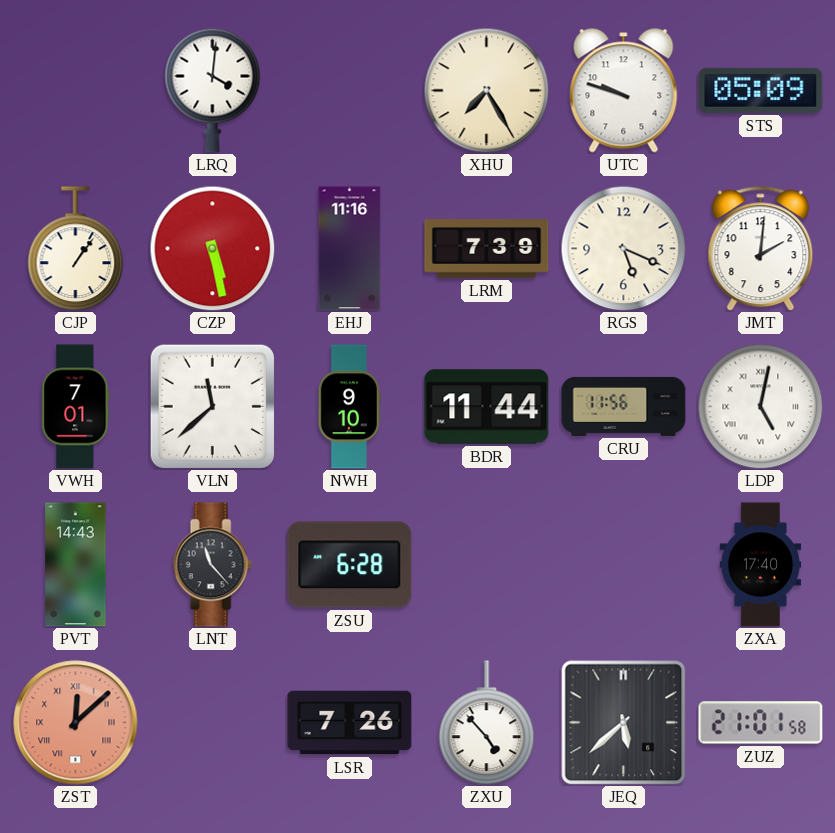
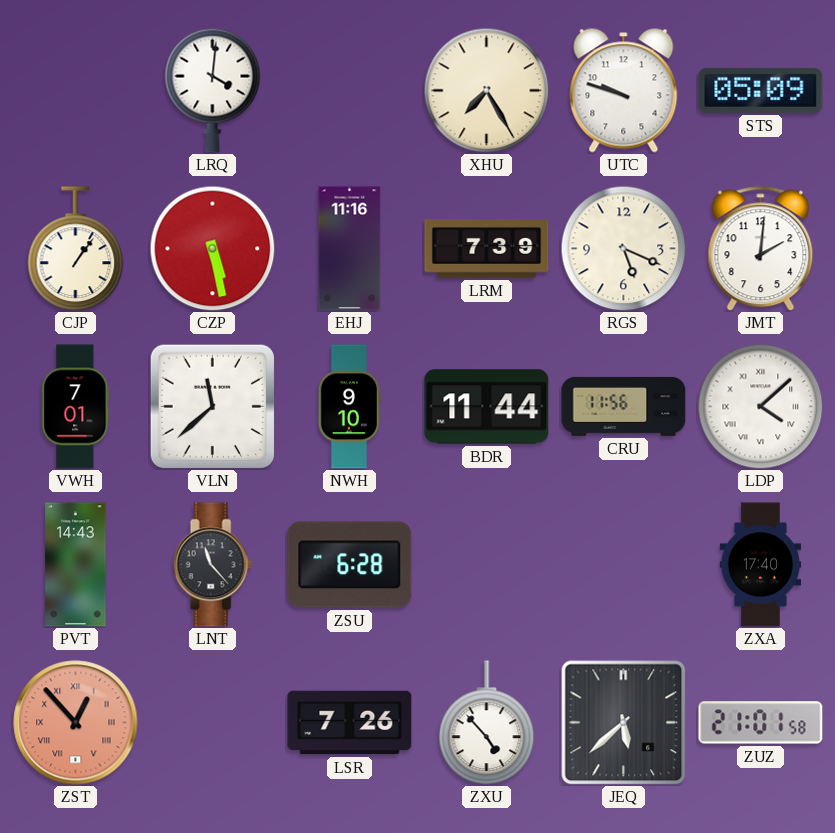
LDP: 5:02 -> 4:08 (760, 406)
ZST: 12:08 -> 12:53 (76, 723)
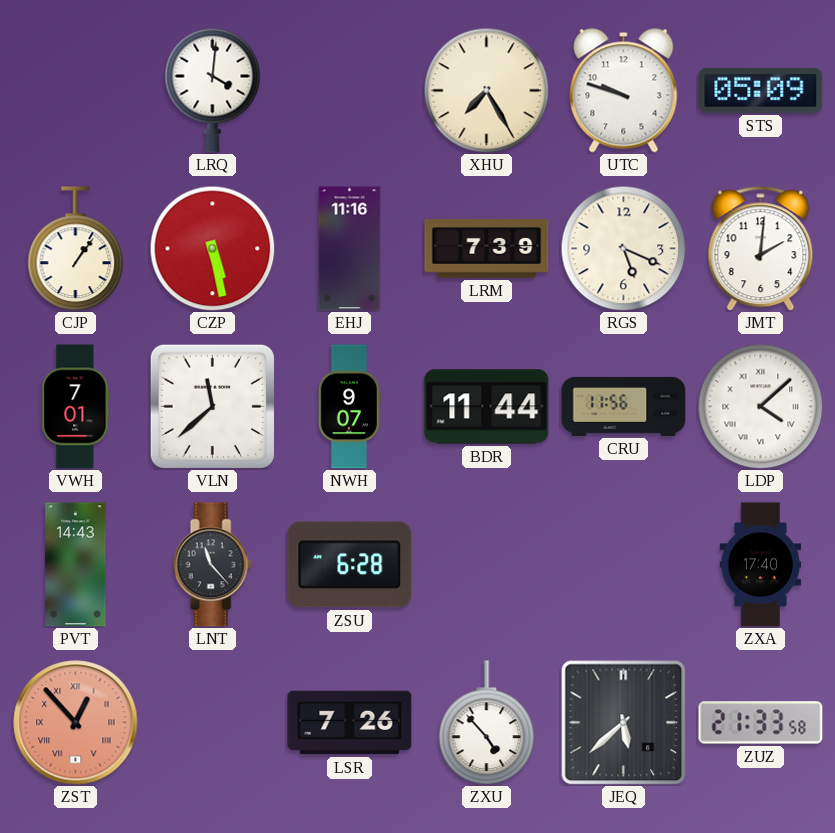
NWH: 9:10 -> 9:07 (349, 407)
ZUZ: 21:01 -> 21:33 (761, 723)
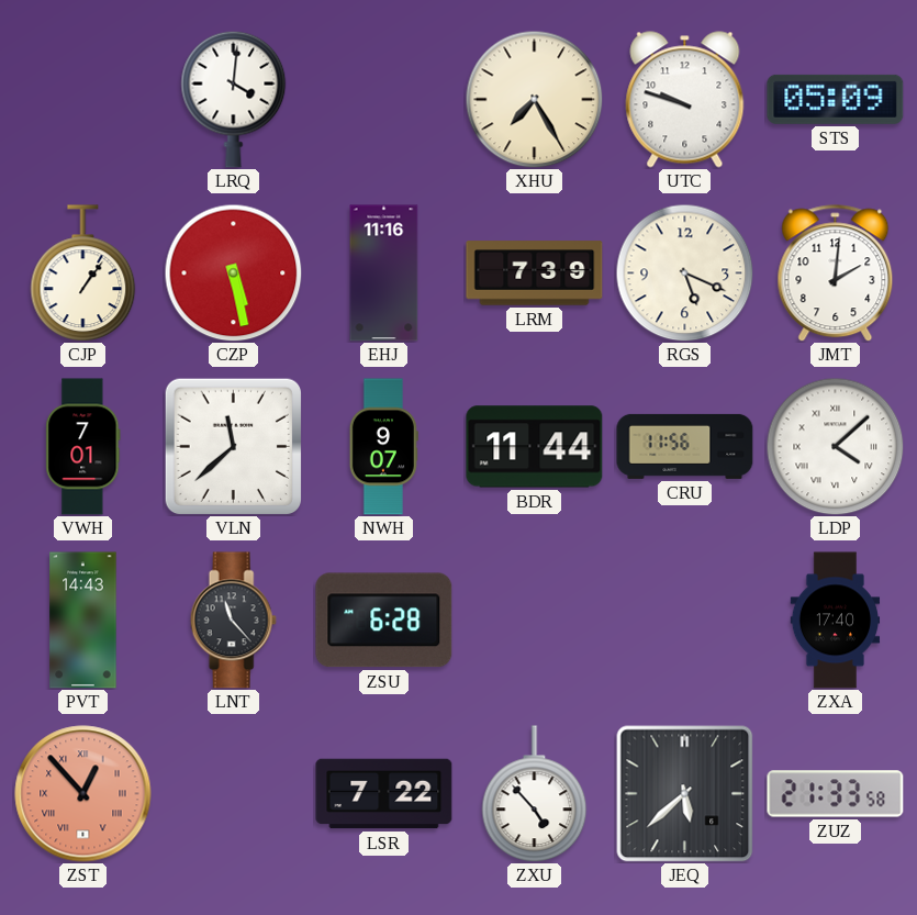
LSR: 7:26 -> 7:22 (384, 794)
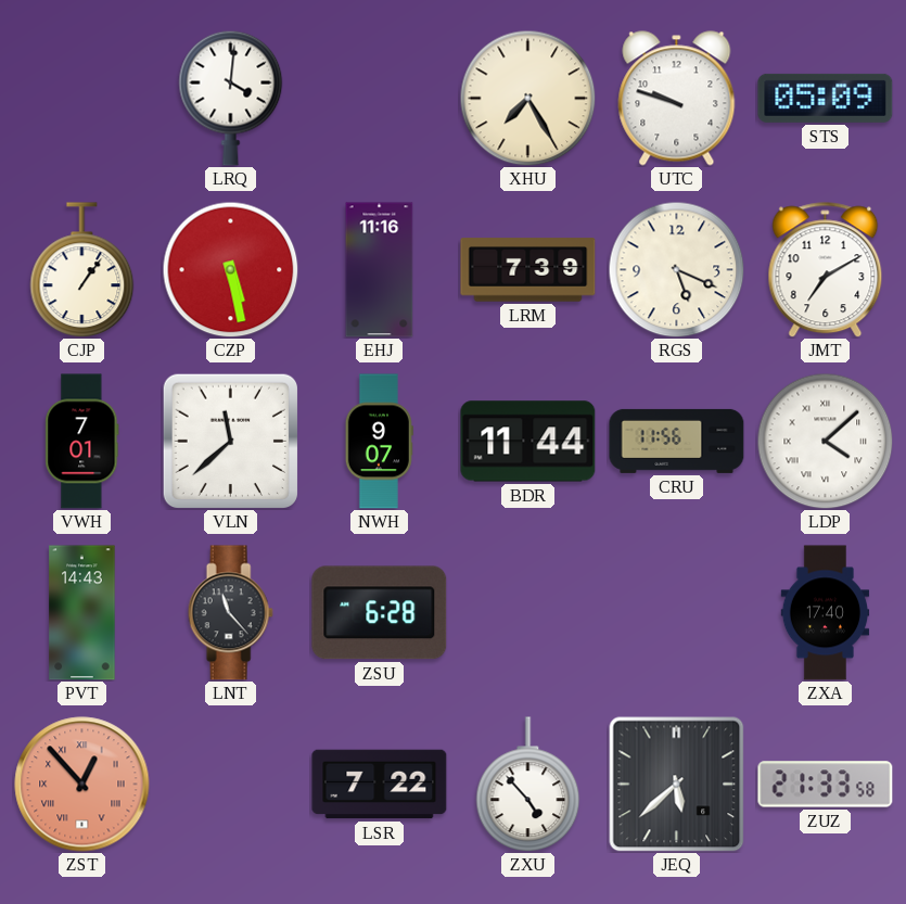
JMT: 2:01 -> 7:10 (826, 270)
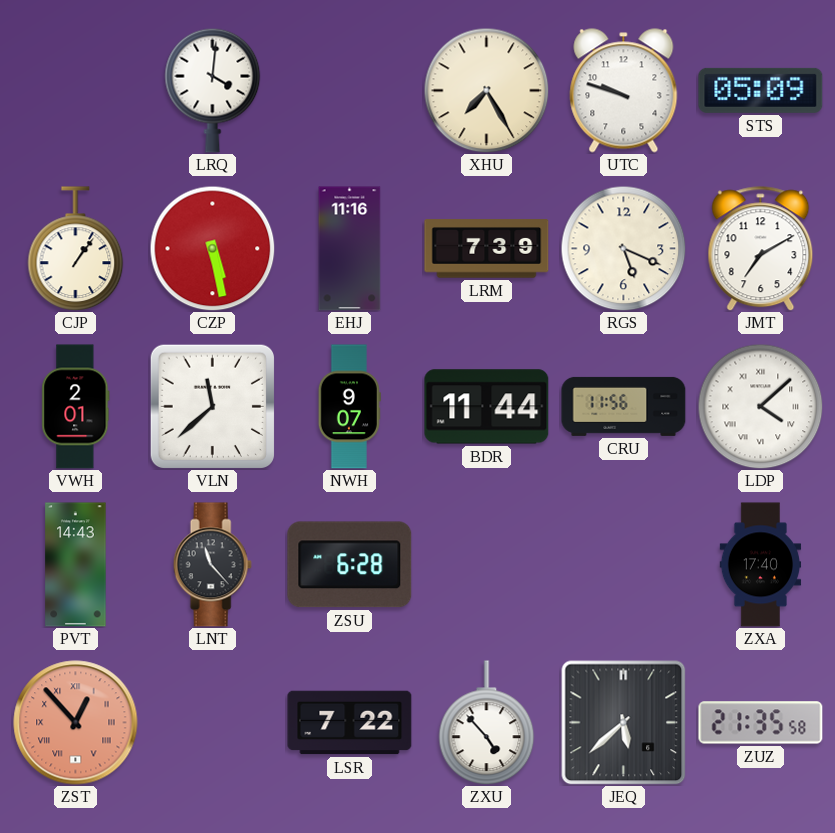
VWH: 7:01 -> 2:01 (76, 407)
ZUZ: 21:33 -> 21:35 (761, 723)
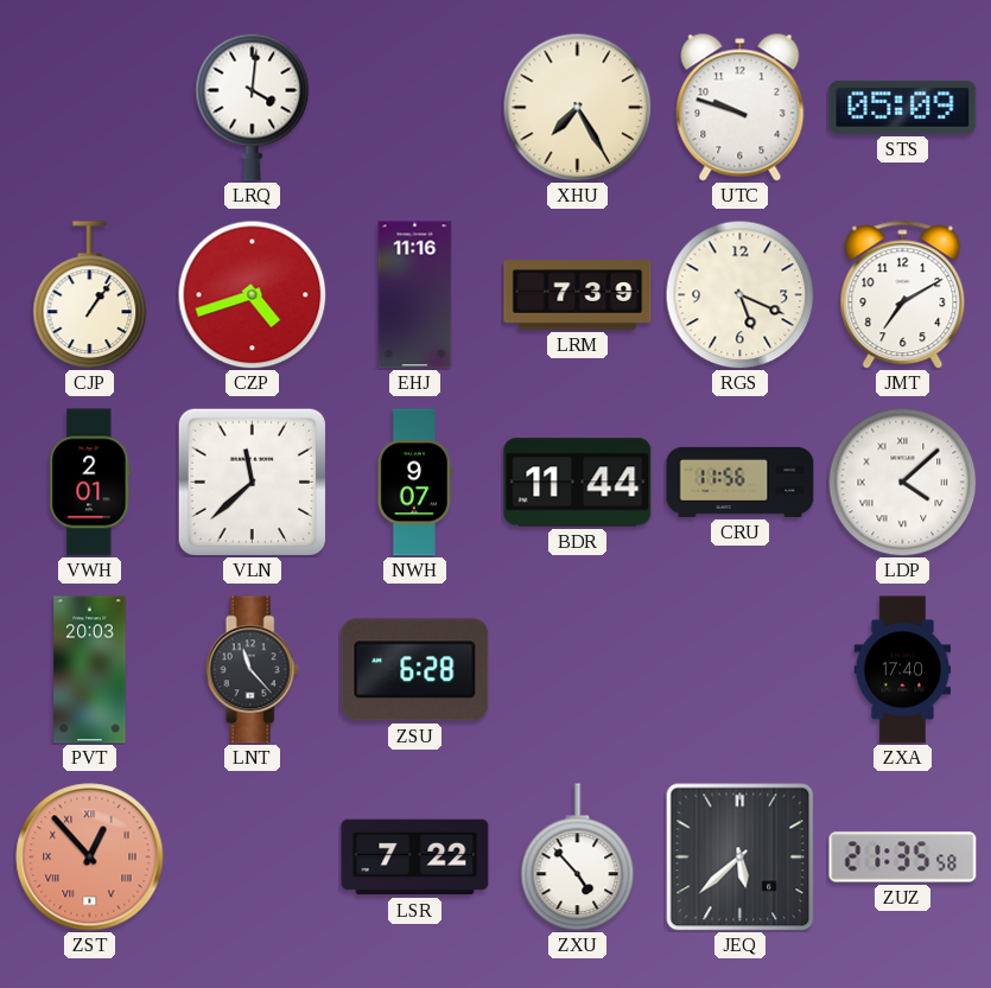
CZP: 5:28 -> 4:42 (252, 294)
PVT: 14:43 -> 20:03 (90, 670)
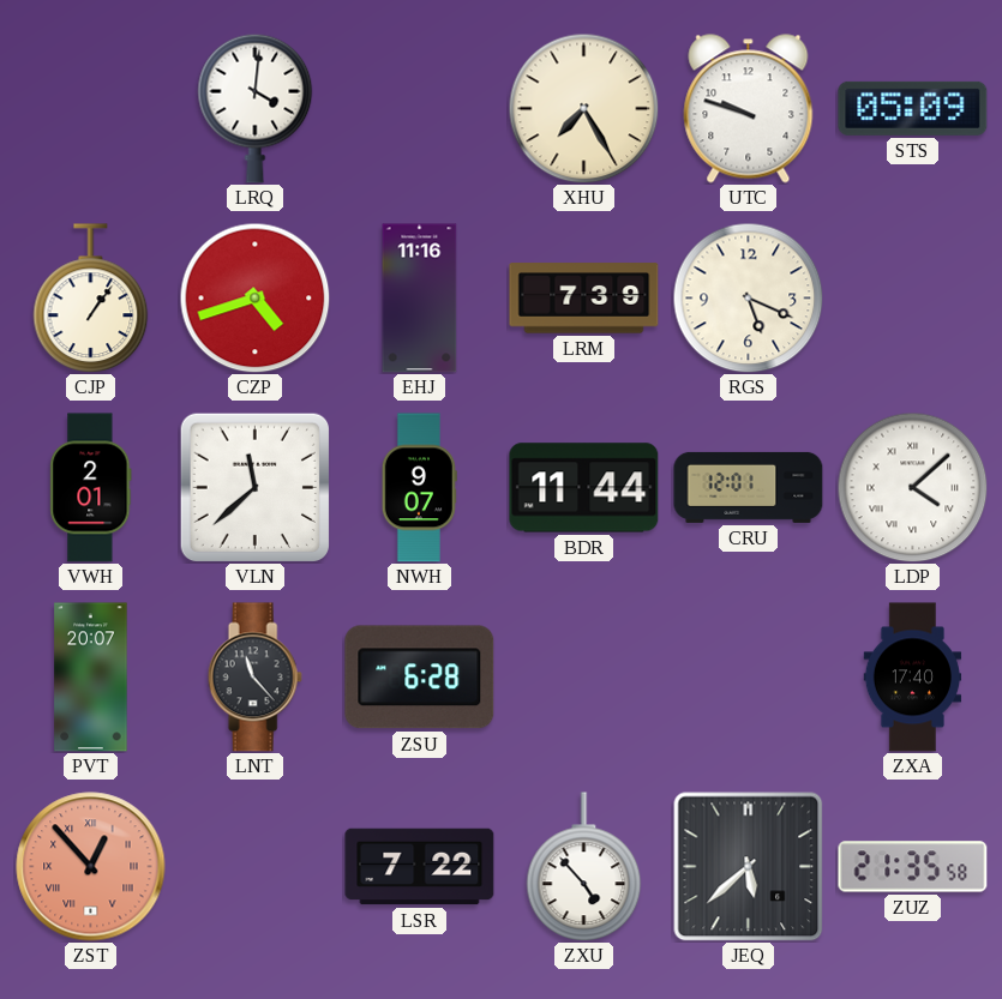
JMT: 7:10 -> none (903, 295)
CRU: 11:56 -> 12:01 (749, 487)
PVT: 20:03 -> 20:07 (91, 678)
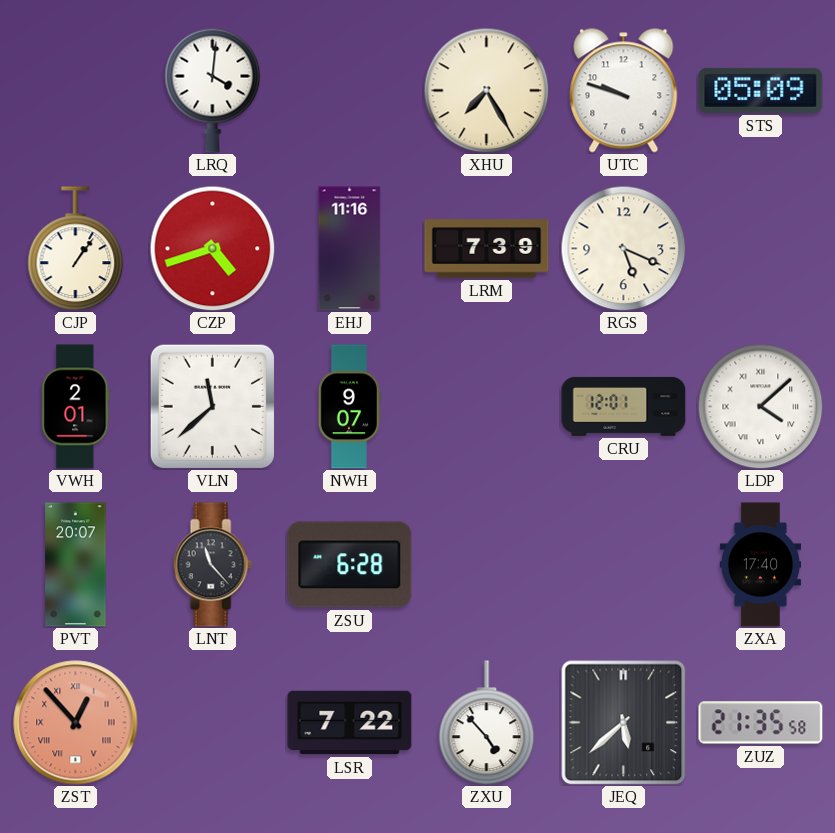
BDR: 11:44 -> none (584, 488)
